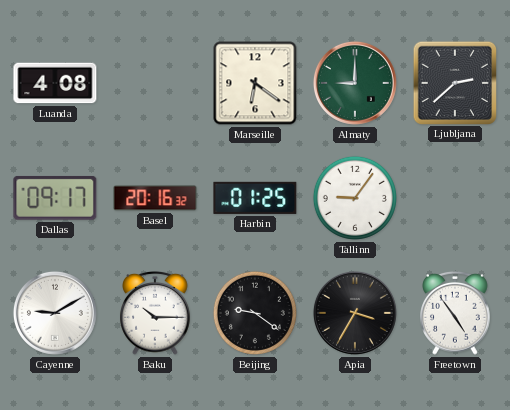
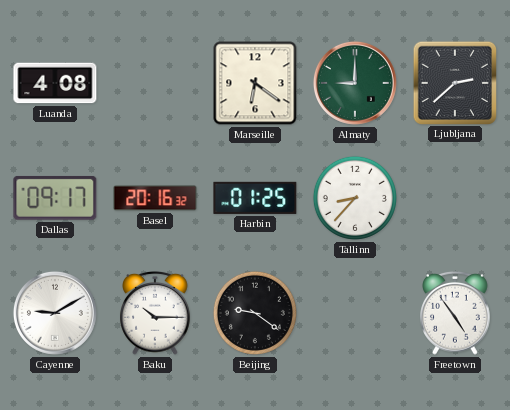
Tallinn: 9:06 -> 8:37 (355, 198)
Apia: 3:35 -> none (355, 313)
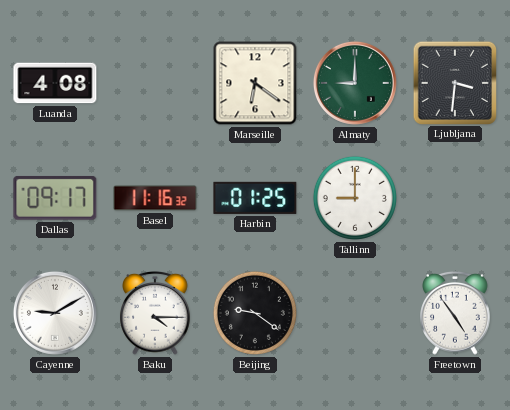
Ljubljana: 2:38 -> 3:31 (454, 82)
Basel: 20:16 -> 11:16 (155, 198)
Tallinn: 8:37 -> 9:00 (355, 198)
Baku: 10:15 -> 4:15 (155, 314)
